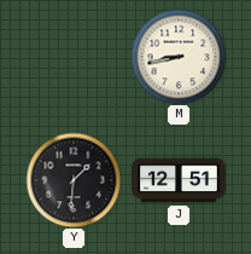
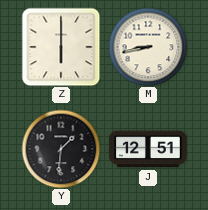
Z: none -> 6:00 (61, 47)
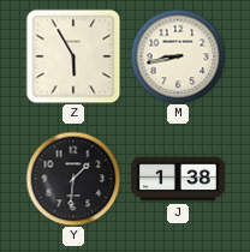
Z: 6:00 -> 5:55 (73, 56)
J: 12:51 -> 1:38 (178, 179)
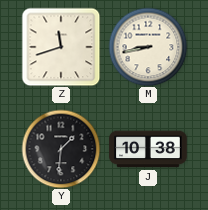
Z: 5:55 -> 11:42 (61, 47)
J: 1:38 -> 10:38 (148, 149)
